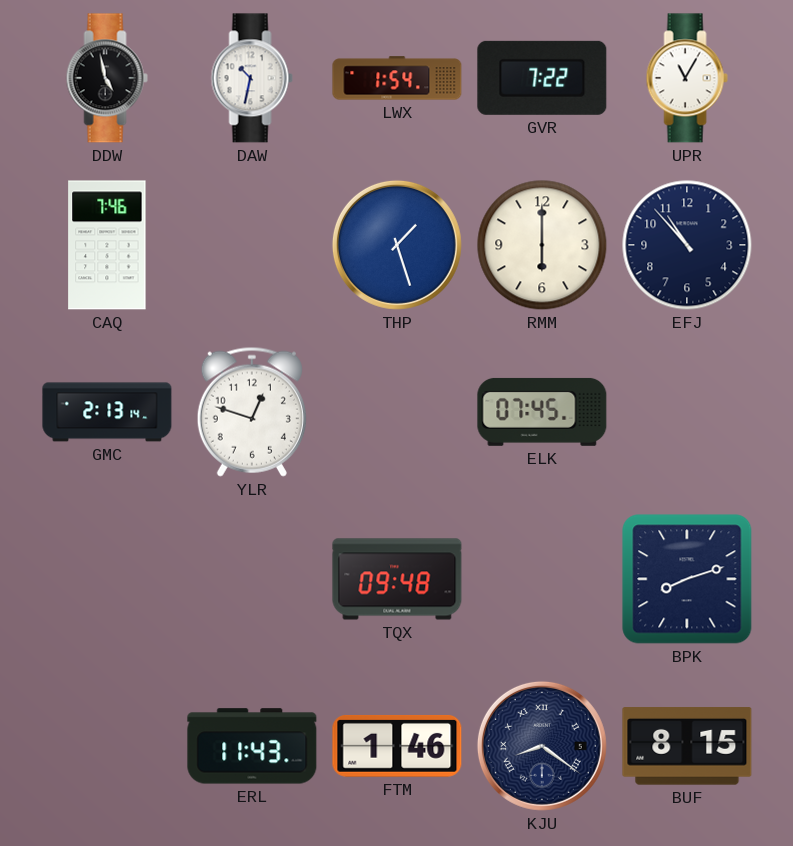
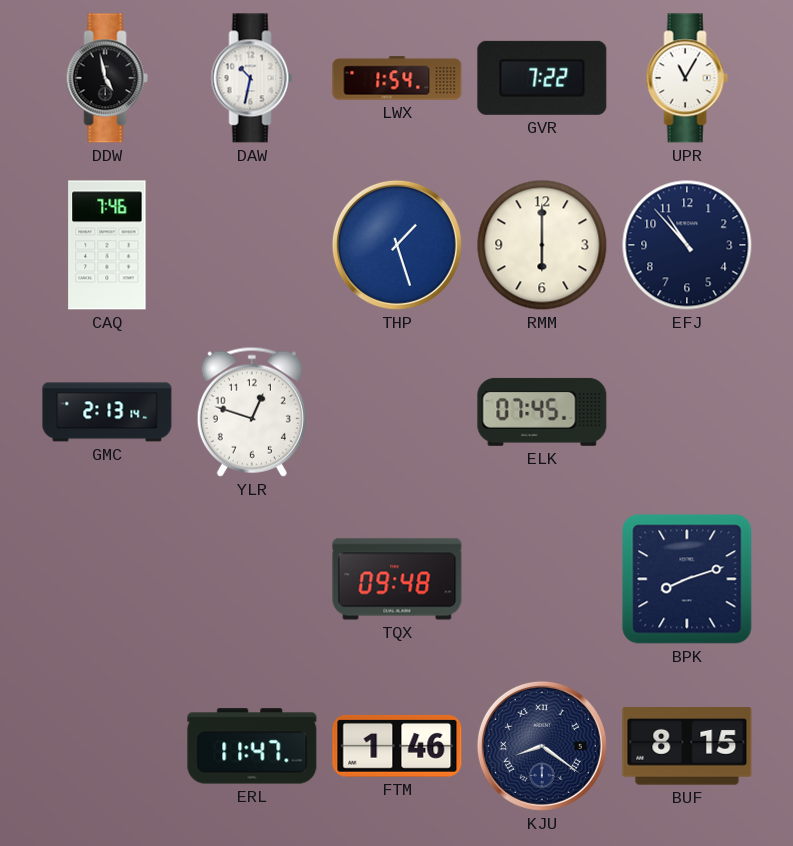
ERL: 11:43 -> 11:47 (252, 746)
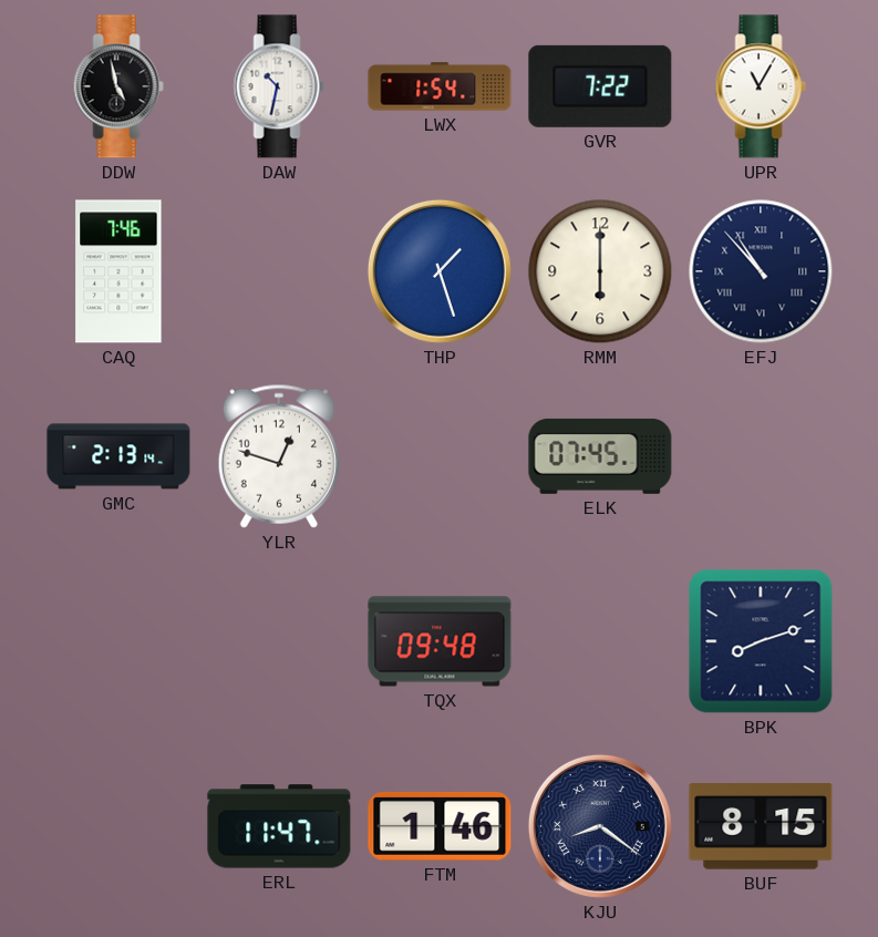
EFJ numerals: Arabic -> Roman (761, 271)
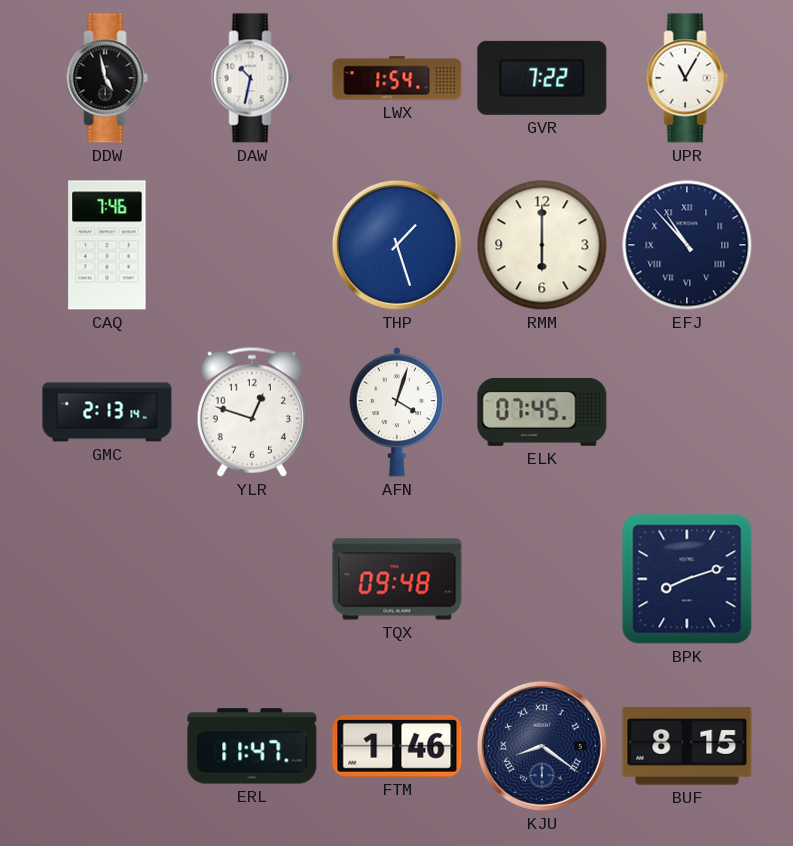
AFN: none -> 4:03 (397, 412)
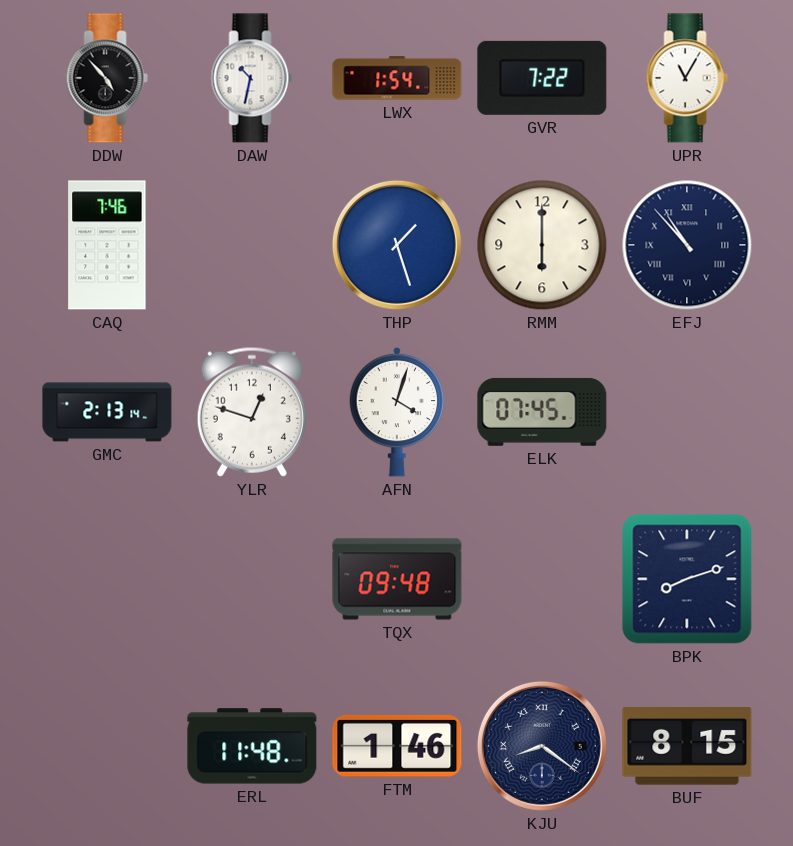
DDW: 4:58 -> 4:53 (107, 78)
ERL: 11:47 -> 11:48 (252, 746)
